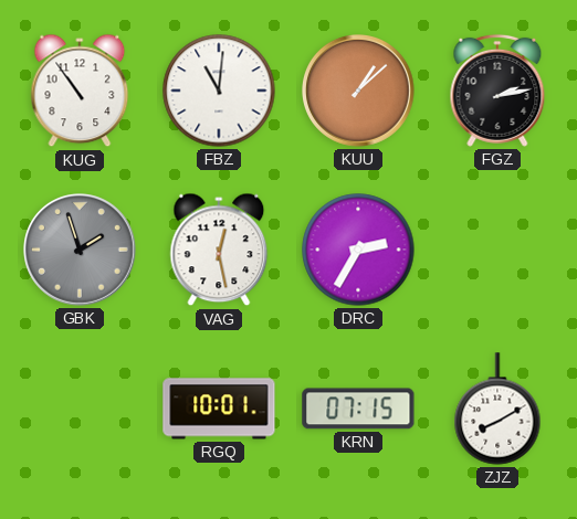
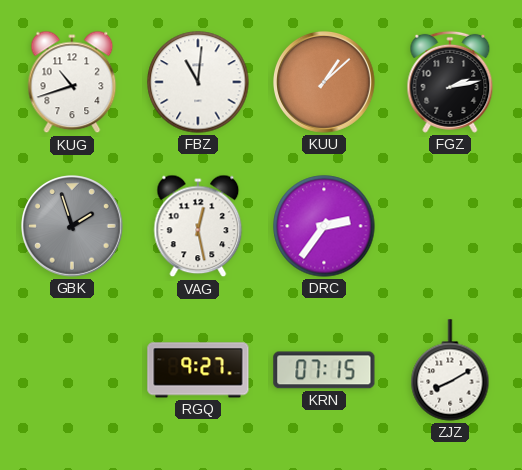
KUG: 10:54 -> 10:42 (72, 82)
DRC: 2:35 -> 2:36 (324, 226)
RGQ: 10:01 -> 9:27 (198, 370)
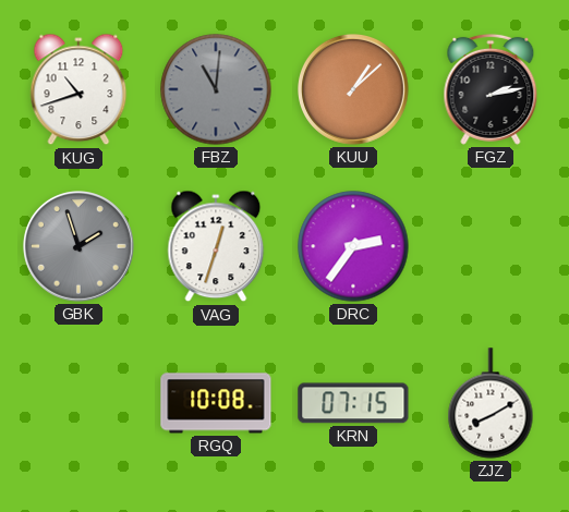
FBZ dial: white -> grey (216, 89)
VAG: 12:28 -> 12:33 (216, 246)
RGQ: 9:27 -> 10:08 (216, 403)
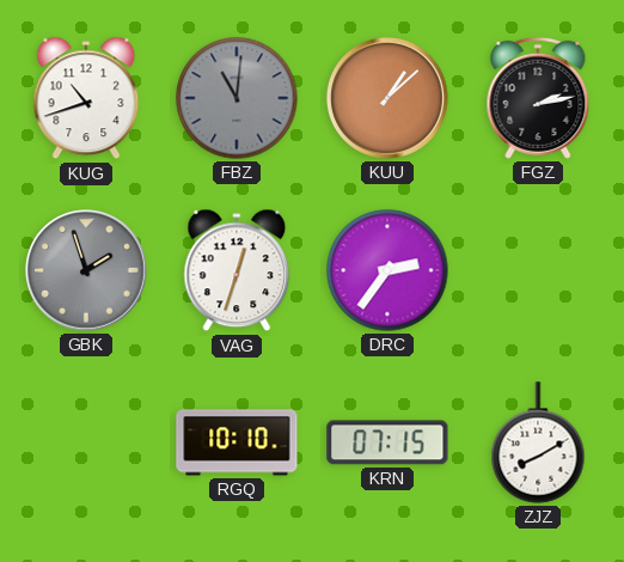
RGQ: 10:08 -> 10:10 (237, 442)
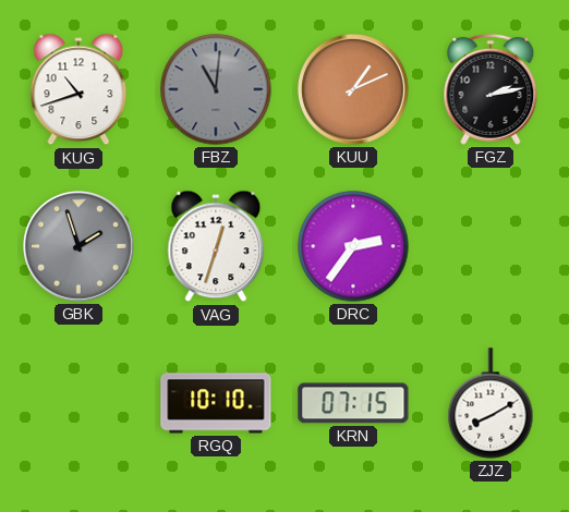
KUU: 1:08 -> 1:11 (354, 90)
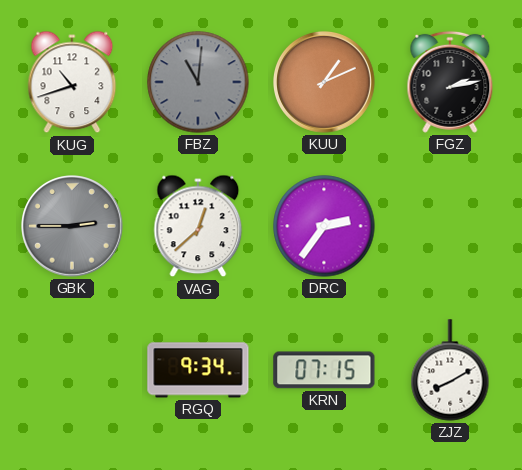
GBK: 1:57 -> 2:45 (73, 227)
VAG: 12:33 -> 12:38 (198, 226)
RGQ: 10:10 -> 9:34 (198, 370)
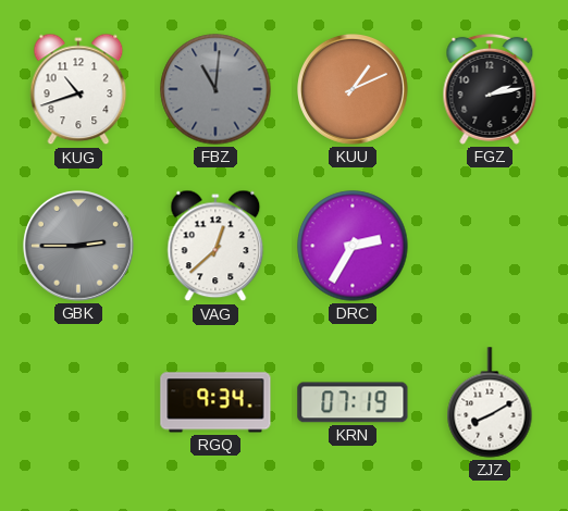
DRC: 2:36 -> 2:35 (353, 246)
KRN: 07:15 -> 07:19 (353, 402)
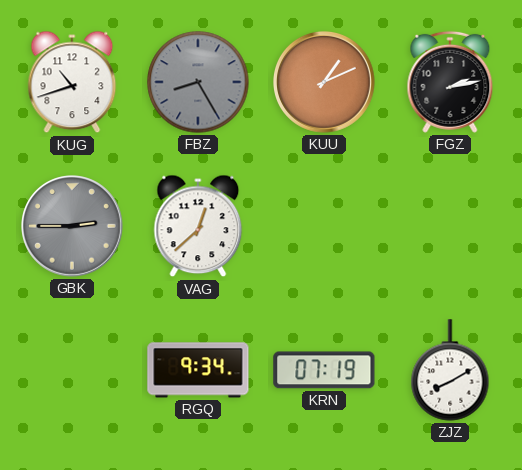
FBZ: 11:01 -> 8:25 (198, 82)
DRC: 2:35 -> none (353, 246)
